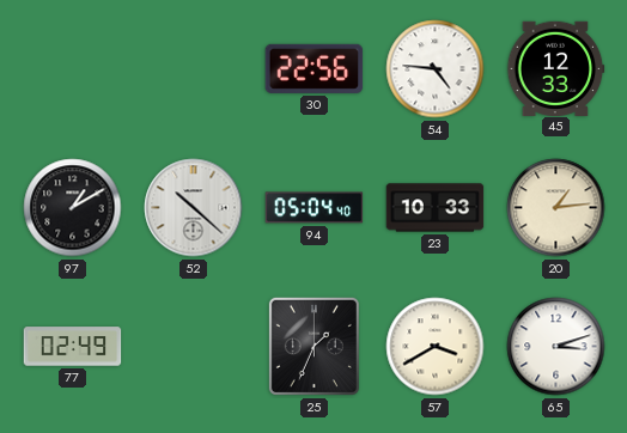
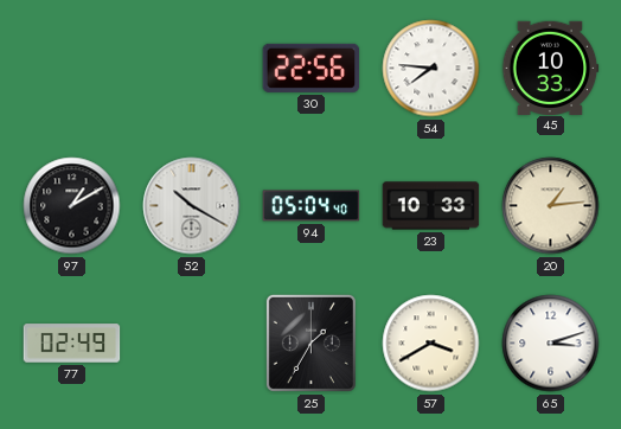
54: 4:46 -> 7:46 (431, 69)
45: 12:33 -> 10:33 (550, 68)
52: 10:22 -> 10:20 (192, 206)
25: 1:34 -> 1:35 (310, 342)
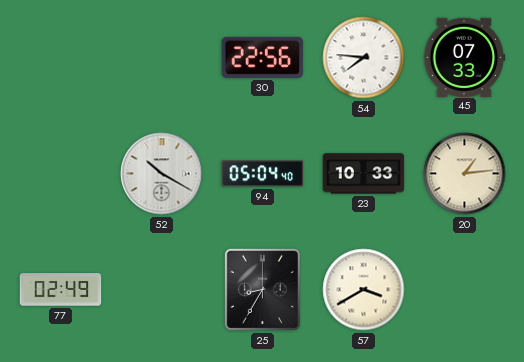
45: 10:33 -> 07:33 (464, 57)
97: 1:10 -> none (72, 206)
25: 1:35 -> 8:35 (262, 289)
65: 3:12 -> none (551, 344)
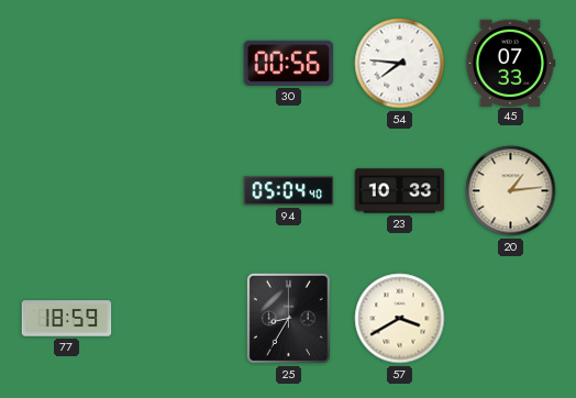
30: 22:56 -> 00:56 (289, 63)
52: 10:20 -> none (162, 174)
77: 02:49 -> 18:59 (67, 319)
